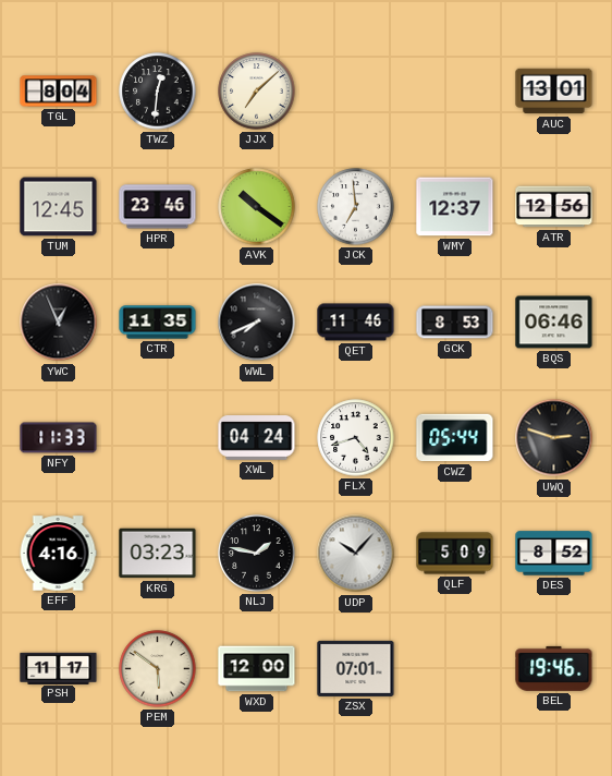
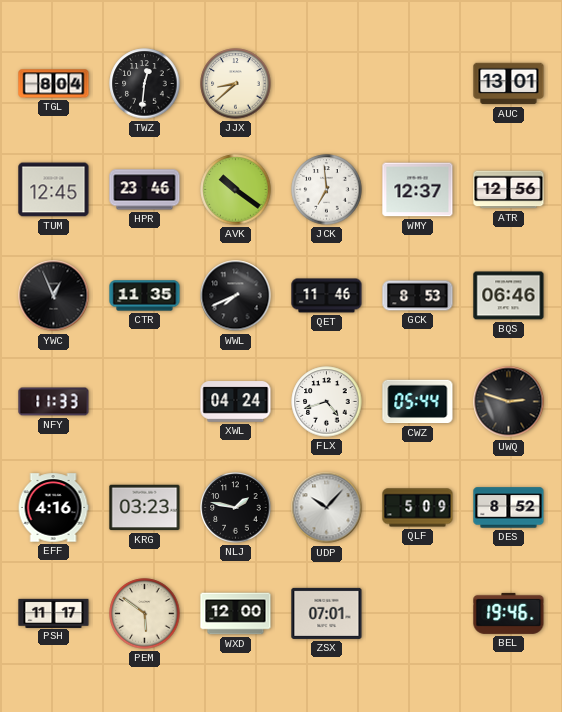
JJX: 7:08 -> 8:38 (236, 84)
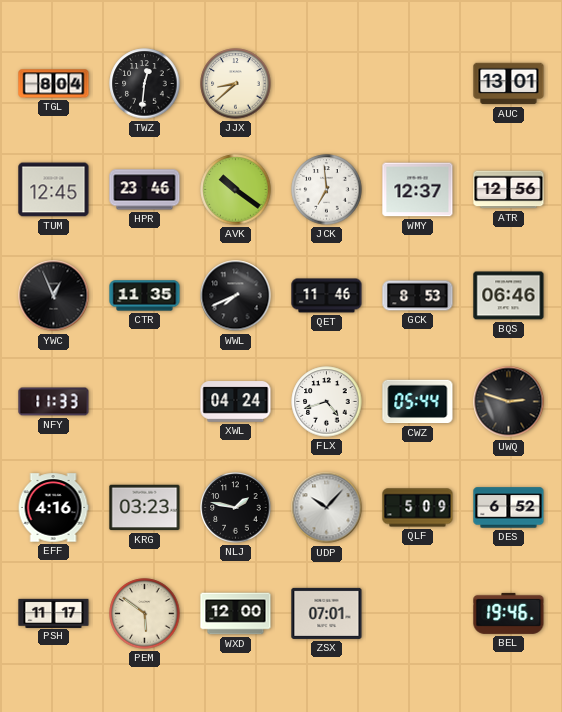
DES: 8:52 -> 6:52 (509, 508)
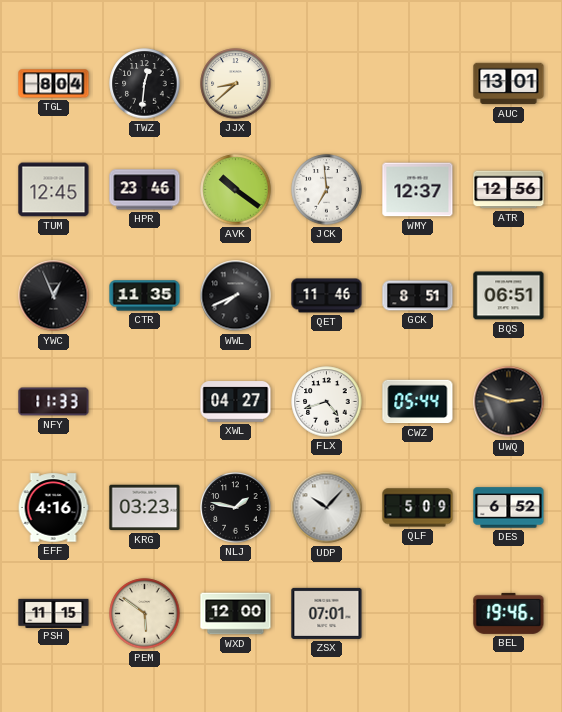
GCK: 8:53 -> 8:51 (418, 296)
BQS: 06:46 -> 06:51 (509, 296)
XWL: 04:24 -> 04:27 (236, 402)
PSH: 11:17 -> 11:15 (54, 613)
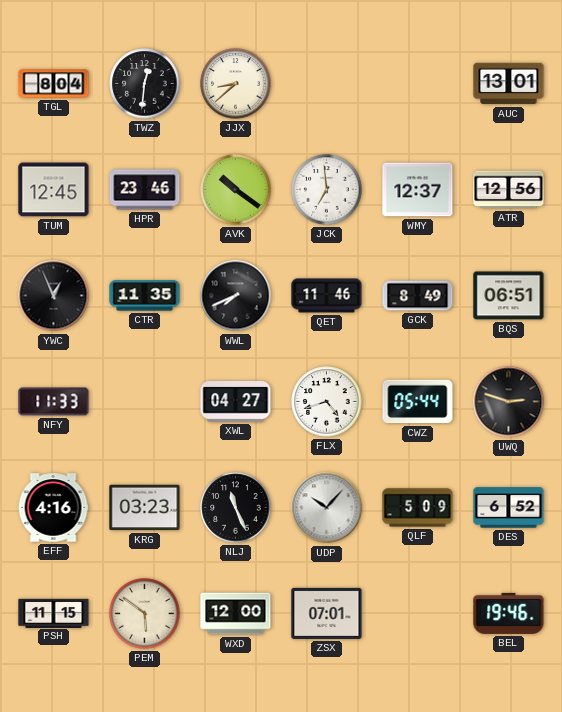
GCK: 8:51 -> 8:49 (418, 296)
NLJ: 1:47 -> 11:26 (236, 508)
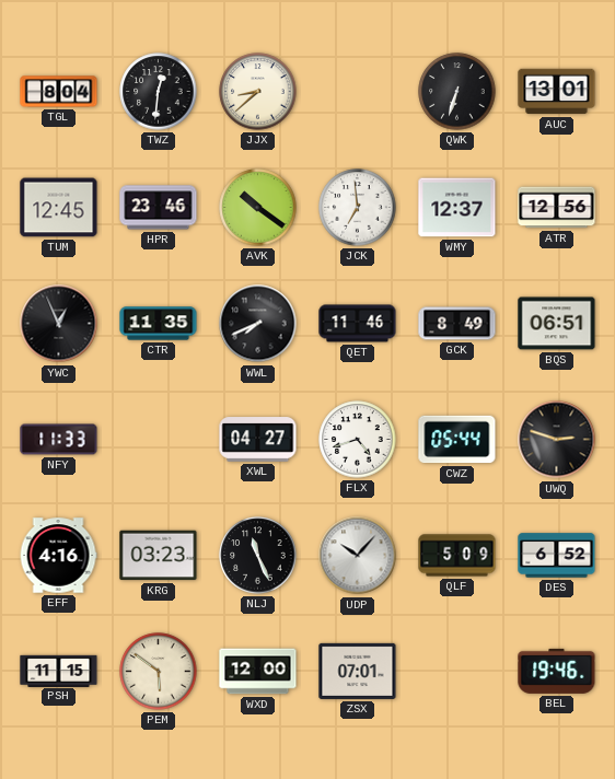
QWK: none -> 6:33 (457, 92)
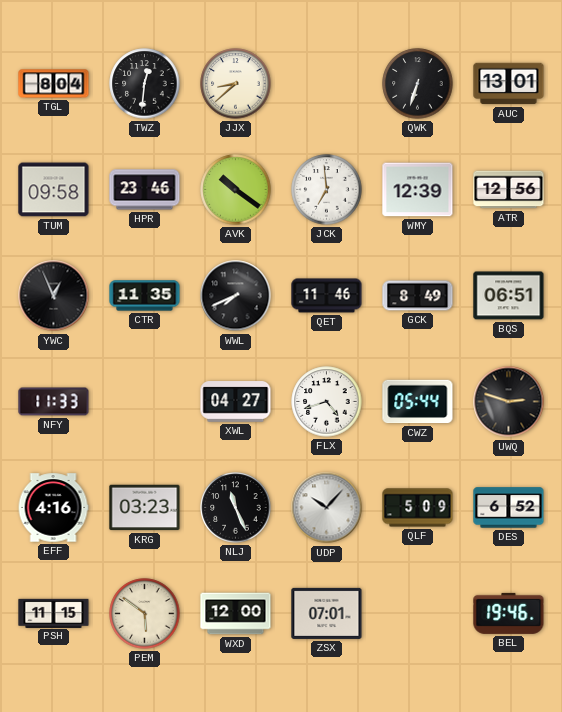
TUM: 12:45 -> 09:58 (54, 190)
WMY: 12:37 -> 12:39 (418, 190)
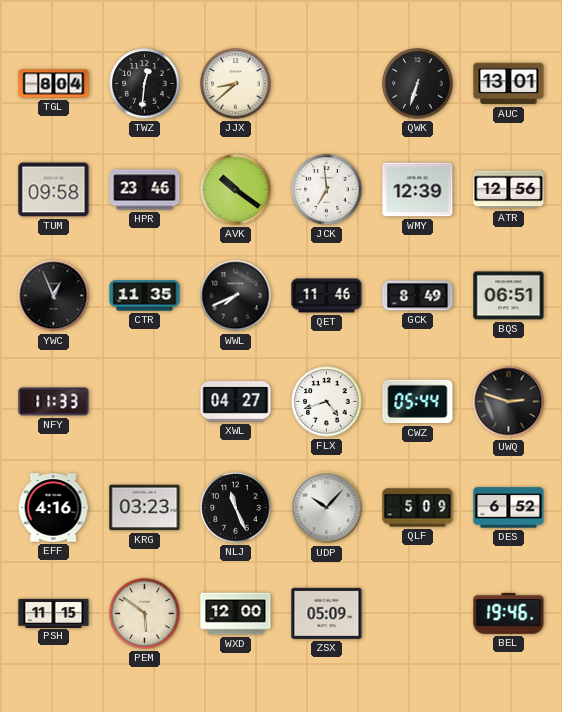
ZSX: 07:01 -> 05:09 (327, 613)
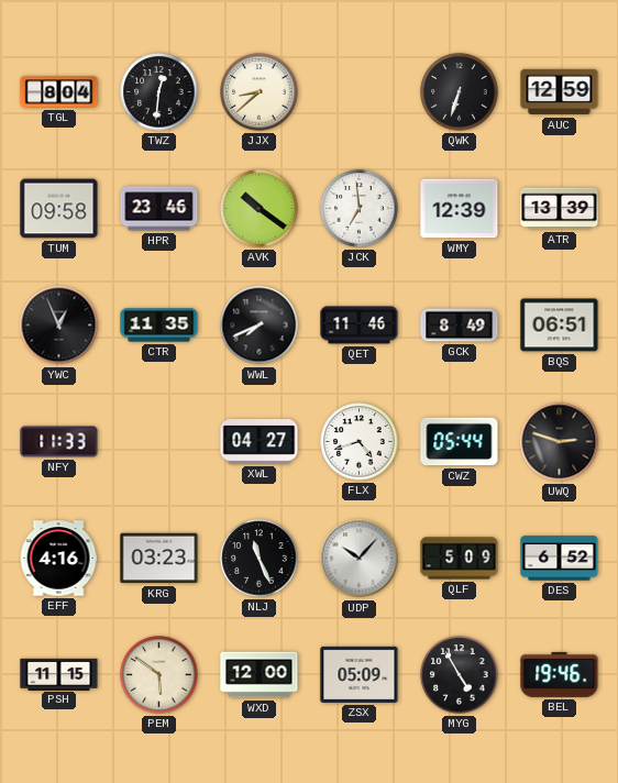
AUC: 13:01 -> 12:59 (560, 92)
ATR: 12:56 -> 13:39 (560, 209)
MYG: none -> 4:55 (460, 675)
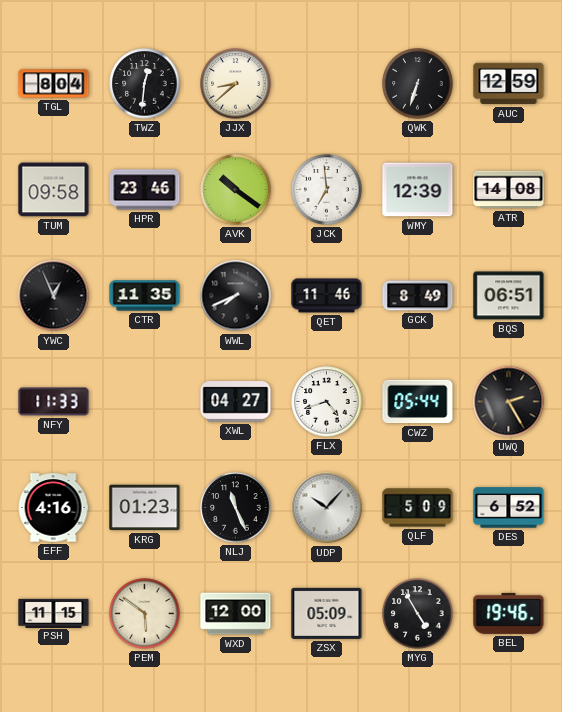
ATR: 13:39 -> 14:08 (509, 190)
UWQ: 2:48 -> 2:25 (509, 402)
KRG: 03:23 -> 01:23 (145, 508)
